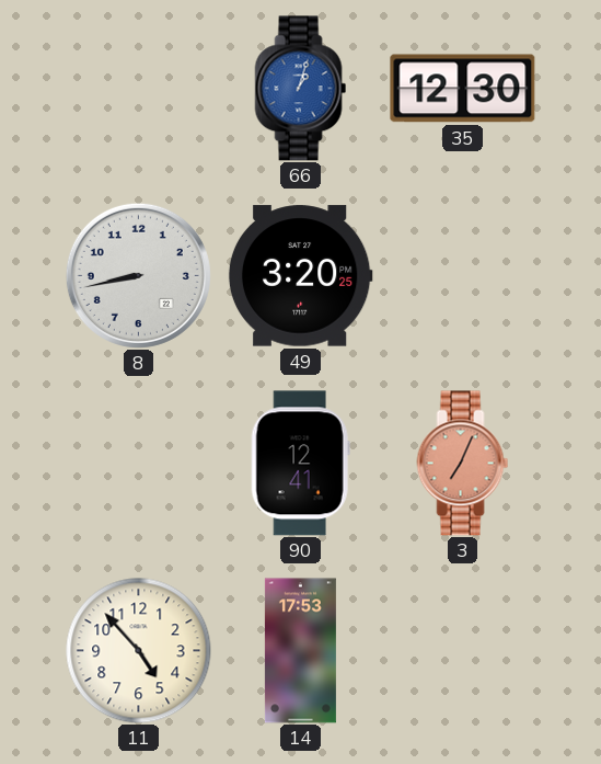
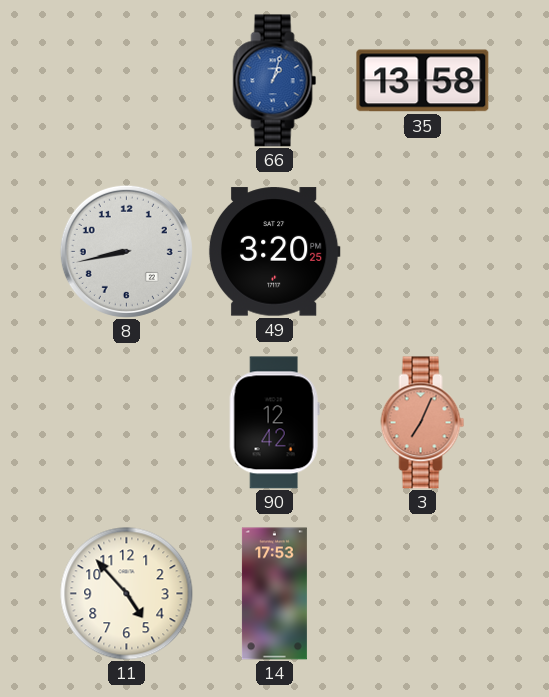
35: 12:30 -> 13:58 (423, 81)
90: 12:41 -> 12:42 (274, 423)
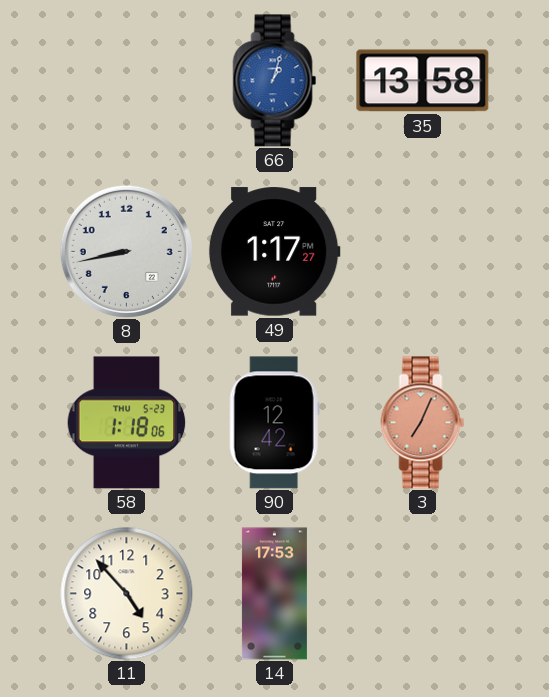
49: 3:20 -> 1:17 (274, 252)
58: none -> 1:18 (127, 423)
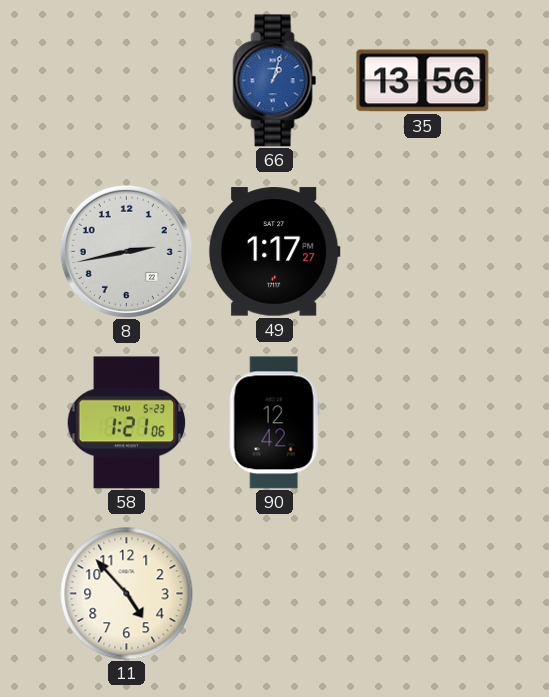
35: 13:58 -> 13:56 (423, 81)
8: 8:43 -> 2:43 (126, 251)
58: 1:18 -> 1:21 (127, 423)
3: 7:04 -> none (423, 423)
14: 17:53 -> none (274, 594)
